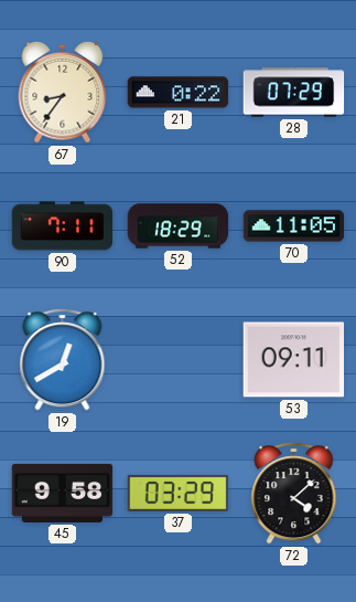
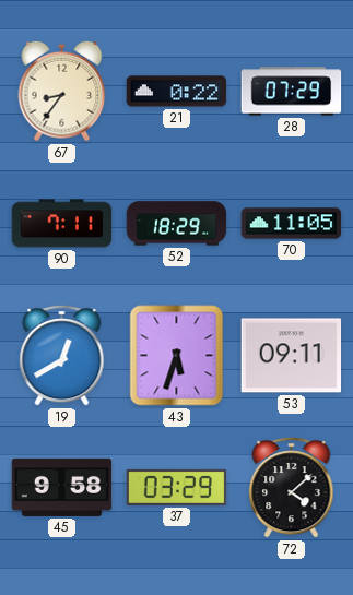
43: none -> 5:33 (177, 356)
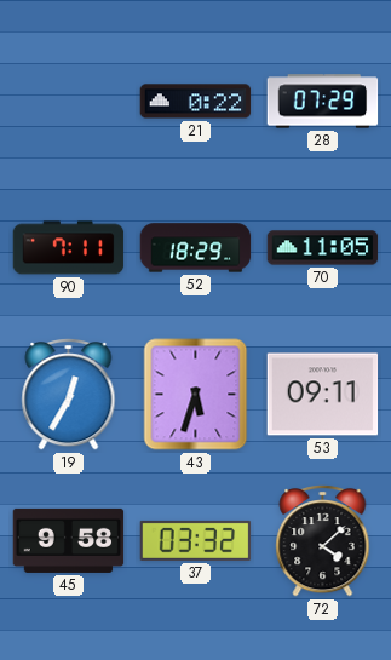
67: 8:36 -> none (62, 91)
19: 12:40 -> 12:35 (69, 395)
37: 03:29 -> 03:32 (196, 540)
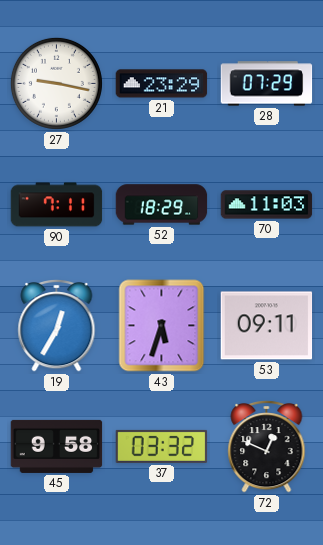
27: none -> 9:17 (56, 83)
21: 0:22 -> 23:29 (162, 84)
70: 11:05 -> 11:03 (267, 205)
72: 4:08 -> 12:49 (267, 447)
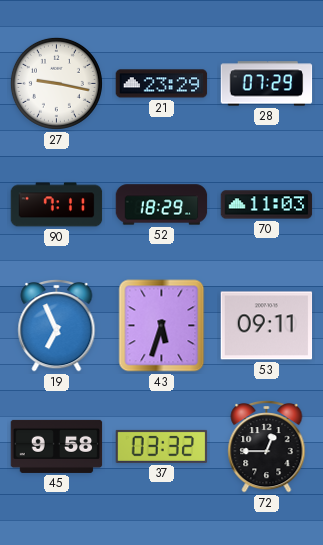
19: 12:35 -> 6:56 (57, 326)
72: 12:49 -> 12:45 (267, 447)
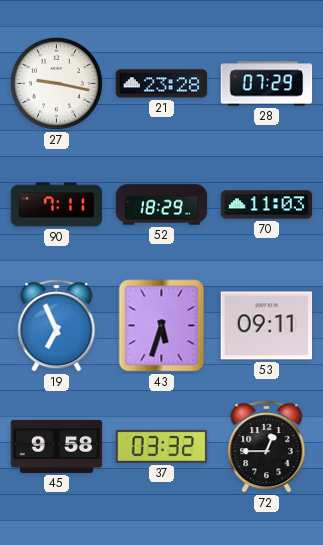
21: 23:29 -> 23:28 (162, 84)
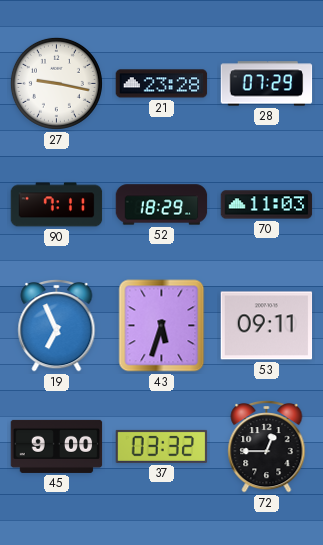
45: 9:58 -> 9:00 (57, 446)
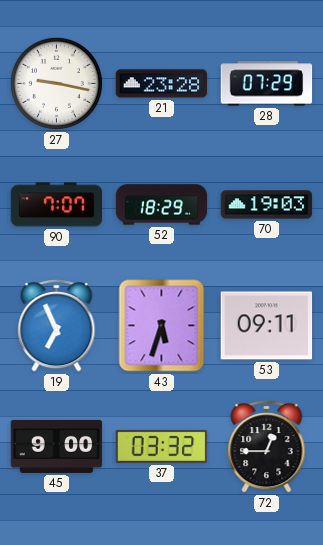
90: 7:11 -> 7:07 (57, 205)
70: 11:03 -> 19:03 (267, 205)
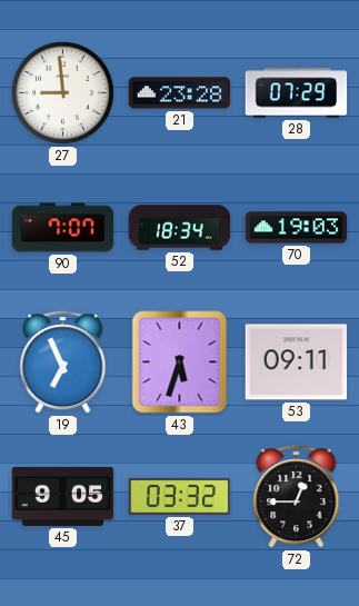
27: 9:17 -> 8:59 (62, 92)
52: 18:29 -> 18:34 (180, 228)
45: 9:00 -> 9:05 (63, 496)
